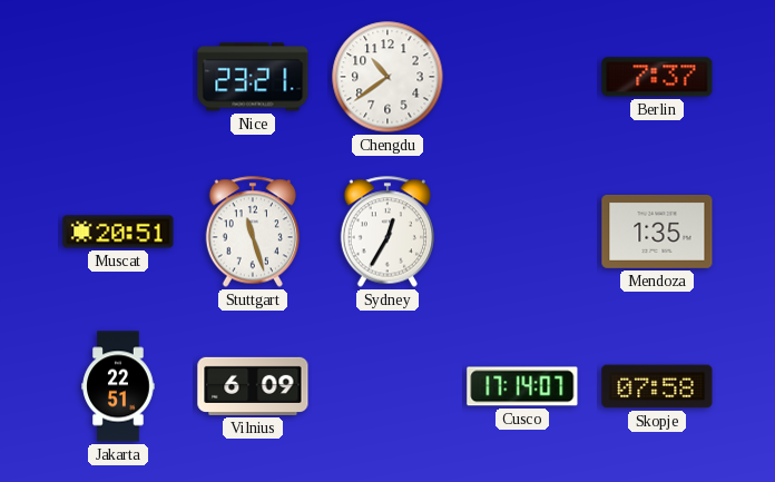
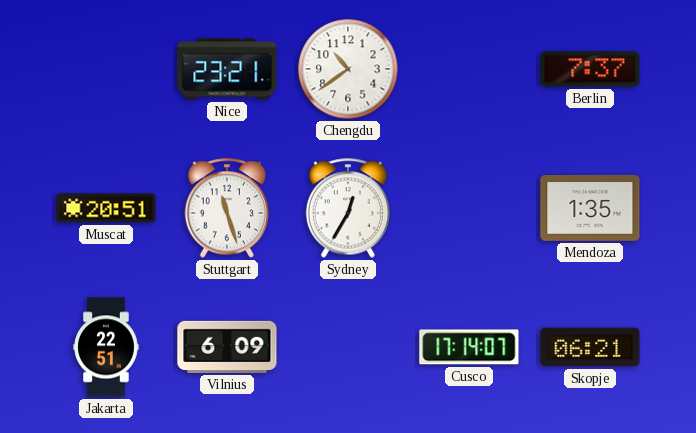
Skopje: 07:58 -> 06:21 (590, 347)
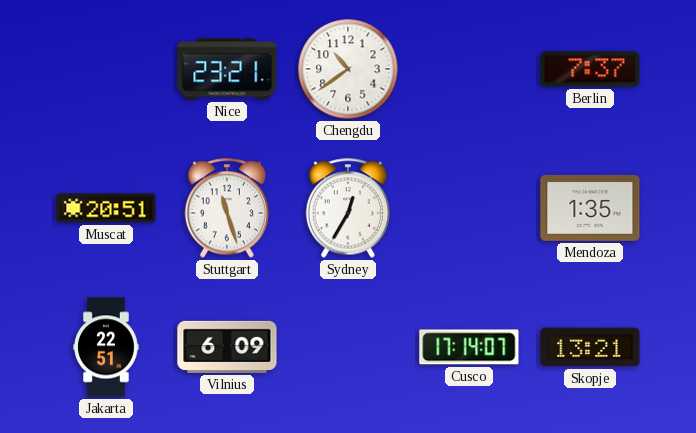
Skopje: 06:21 -> 13:21 (590, 347)
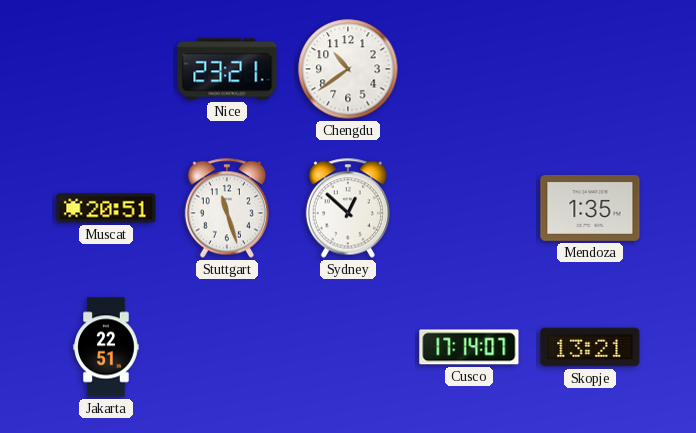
Berlin: 7:37 -> none (590, 69)
Sydney: 12:35 -> 12:52 (347, 208)
Vilnius: 6:09 -> none (227, 347)
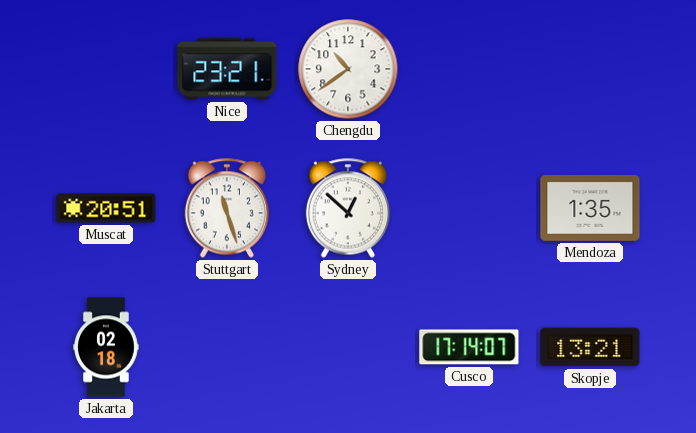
Jakarta: 22:51 -> 02:18 (106, 347)
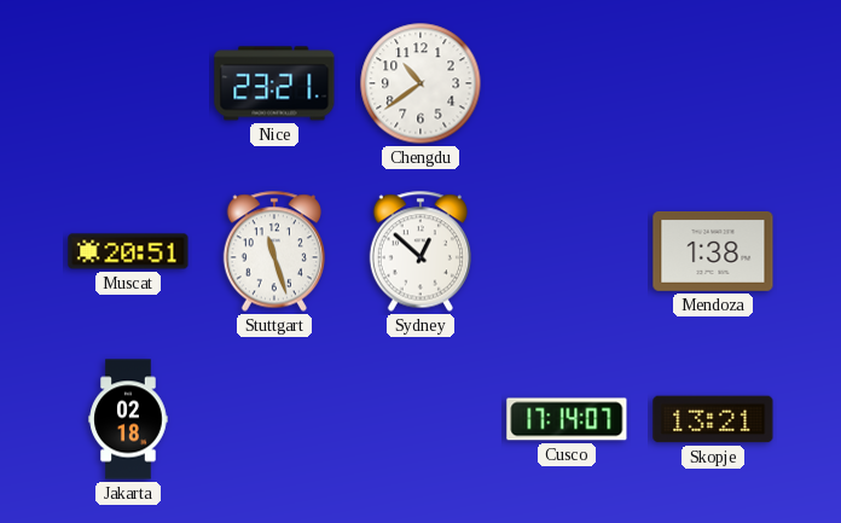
Mendoza: 1:35 -> 1:38 (713, 251)
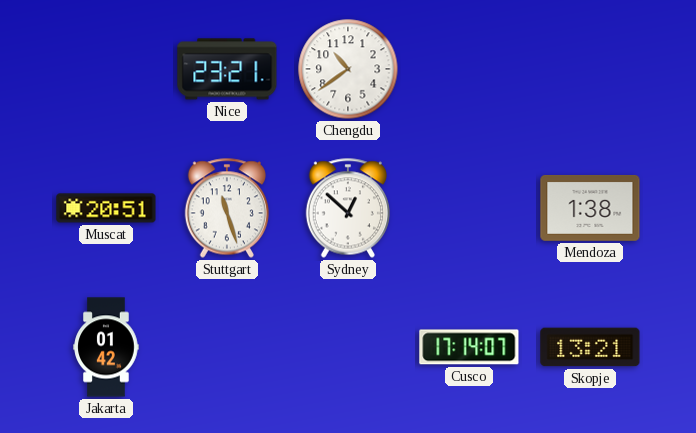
Jakarta: 02:18 -> 01:42 (106, 347)
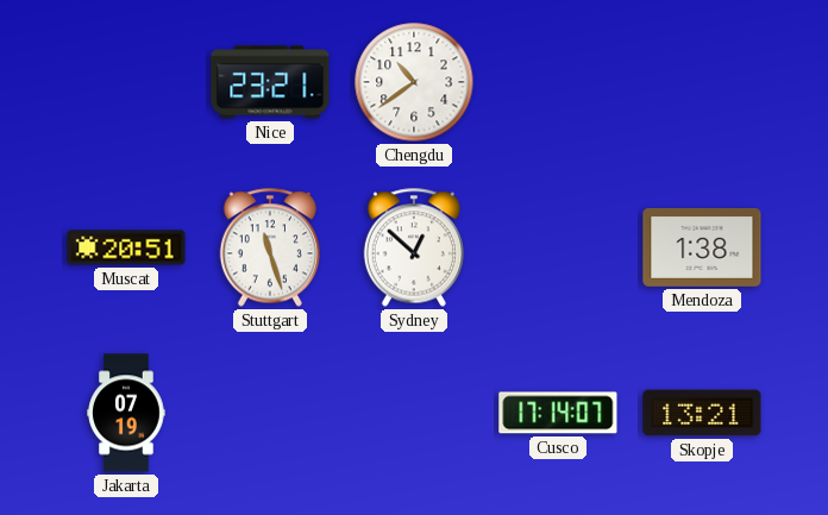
Jakarta: 01:42 -> 07:19 (126, 413)
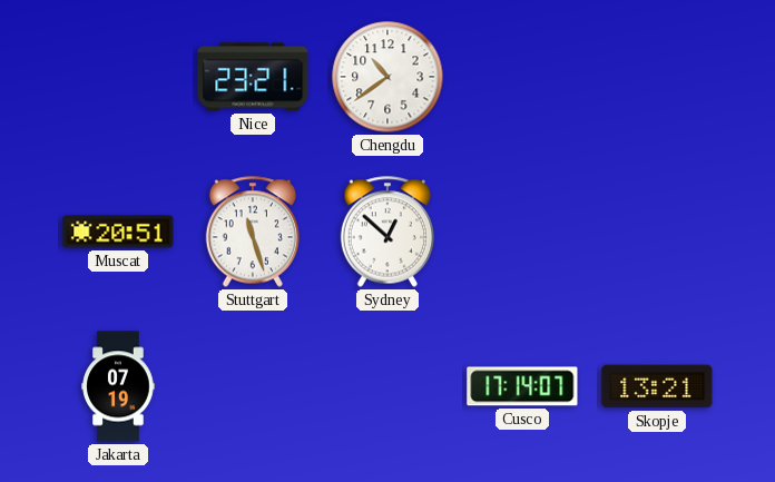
Mendoza: 1:38 -> none (702, 247)
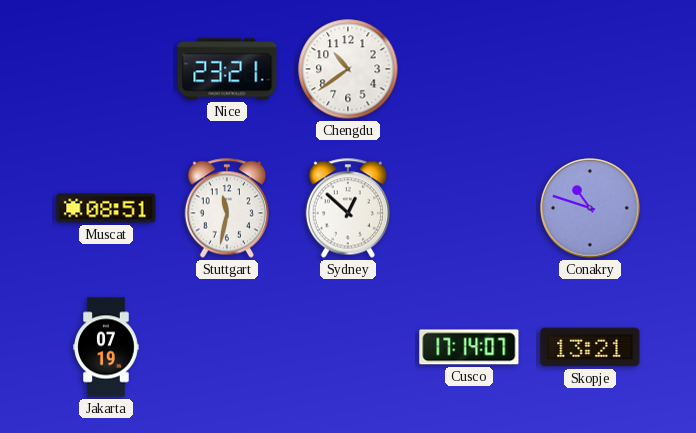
Muscat: 20:51 -> 08:51 (106, 208)
Stuttgart: 11:27 -> 11:32 (226, 208)
Conakry: none -> 10:48 (590, 208)
